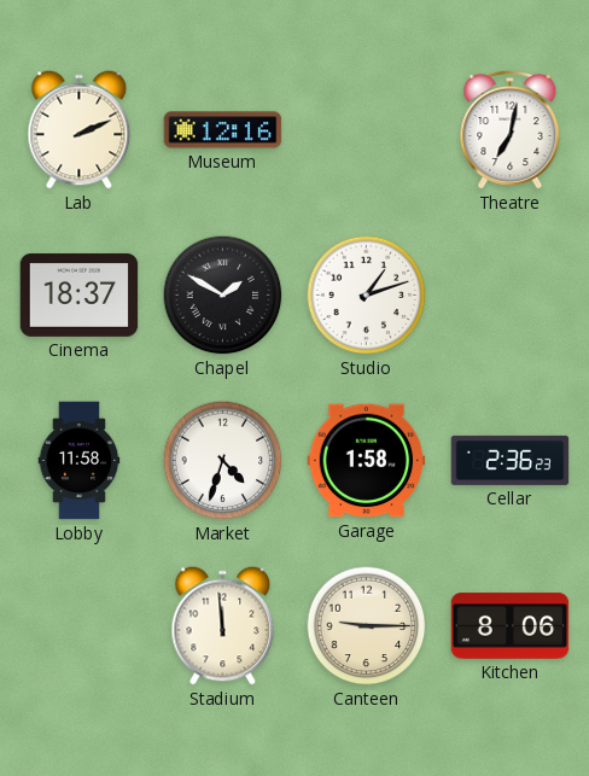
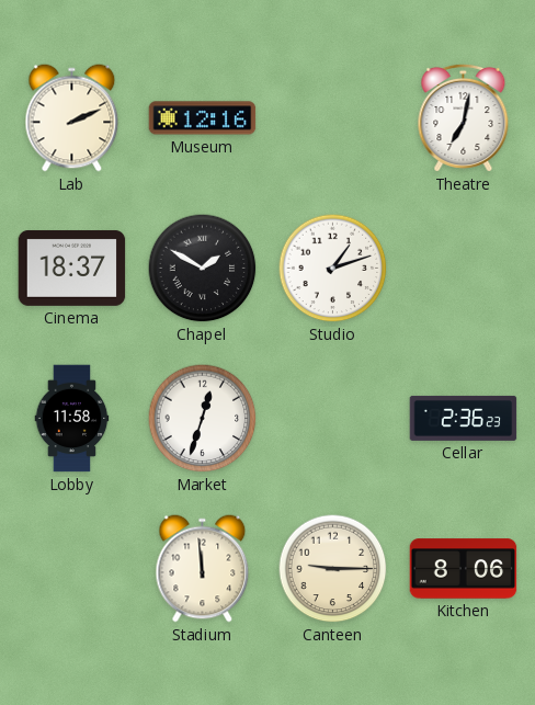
Market: 4:33 -> 12:33 (203, 419)
Garage: 1:58 -> none (367, 461)
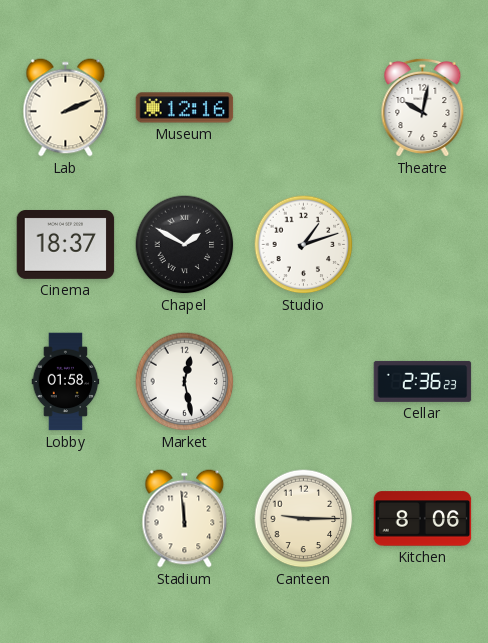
Theatre: 7:02 -> 10:02 (423, 107)
Lobby: 11:58 -> 01:58 (66, 382)
Market: 12:33 -> 12:28 (185, 382)
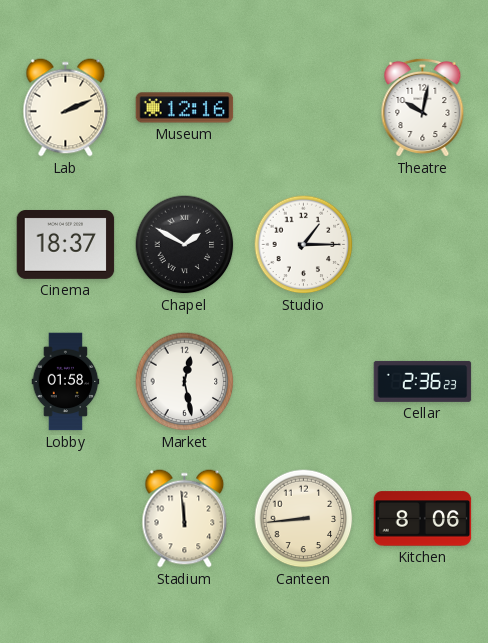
Studio: 1:12 -> 1:15 (304, 245)
Canteen: 9:15 -> 8:44 (304, 519)
